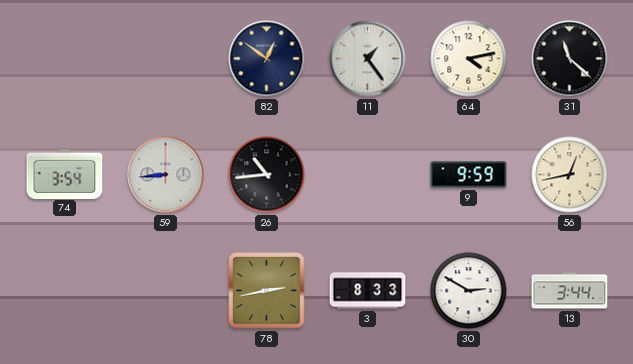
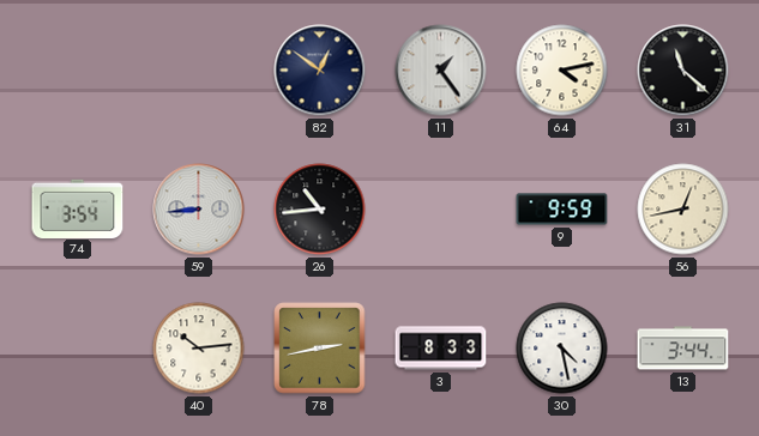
40: none -> 10:14 (199, 349)
30: 2:50 -> 4:28 (562, 349)
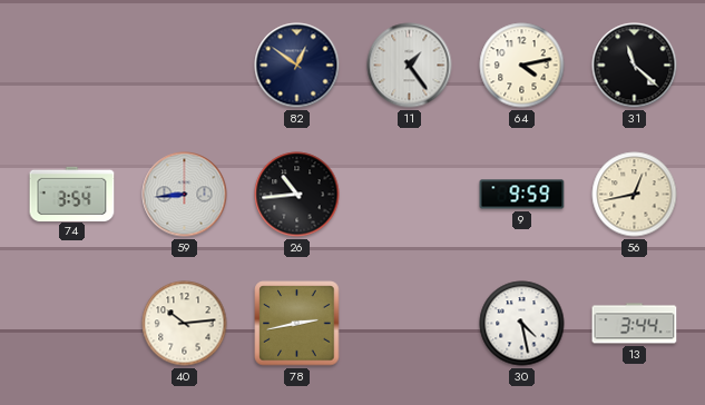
3: 8:33 -> none (441, 349)
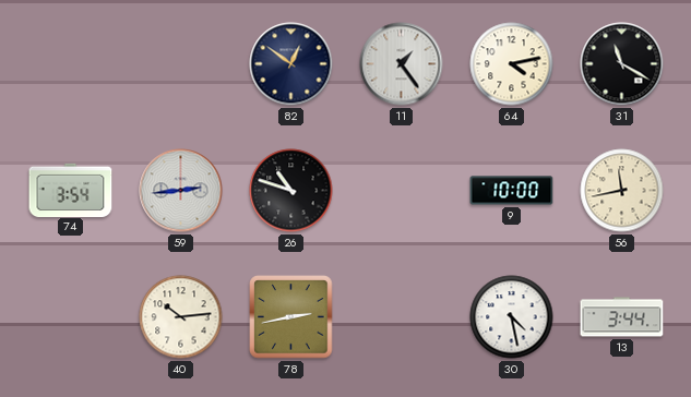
31: 11:22 -> 11:20 (622, 64)
59: 8:44 -> 2:44 (181, 191)
26: 10:44 -> 10:48 (291, 191)
9: 9:59 -> 10:00 (512, 191)
56: 12:43 -> 11:43 (622, 191)
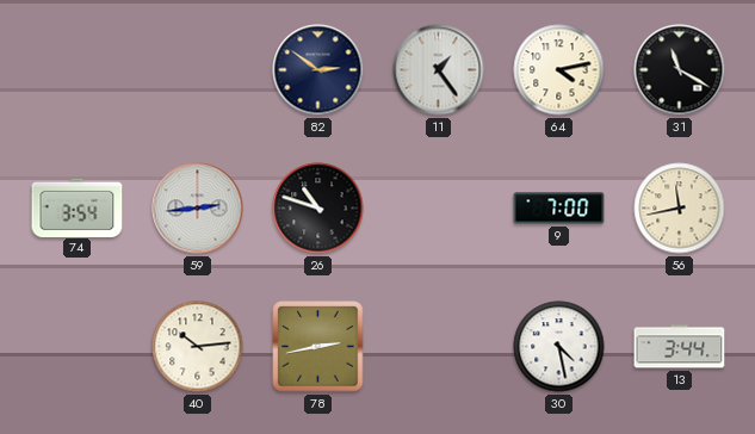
82: 12:51 -> 2:51 (318, 70)
9: 10:00 -> 7:00 (559, 209)
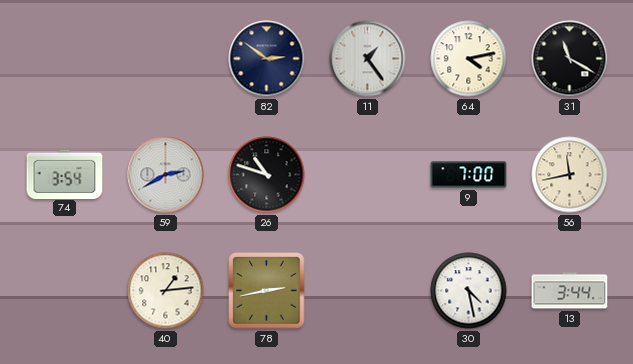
59: 2:44 -> 2:40 (166, 175)
40: 10:14 -> 1:14 (166, 291)
